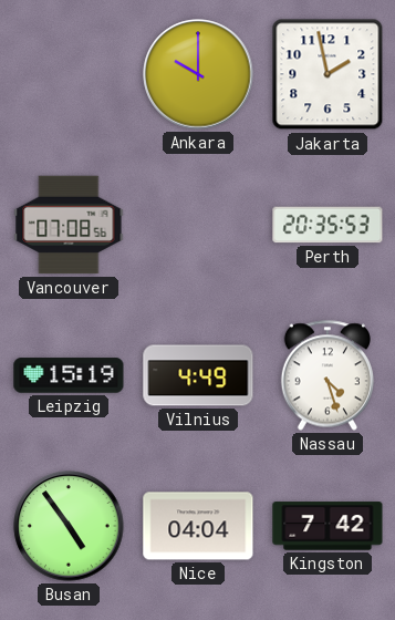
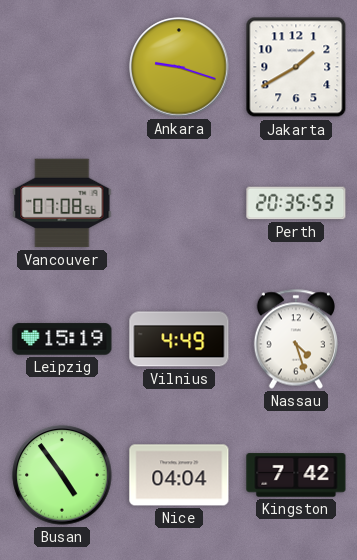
Ankara: 10:00 -> 9:18 (179, 67)
Jakarta: 1:58 -> 1:40 (296, 67)
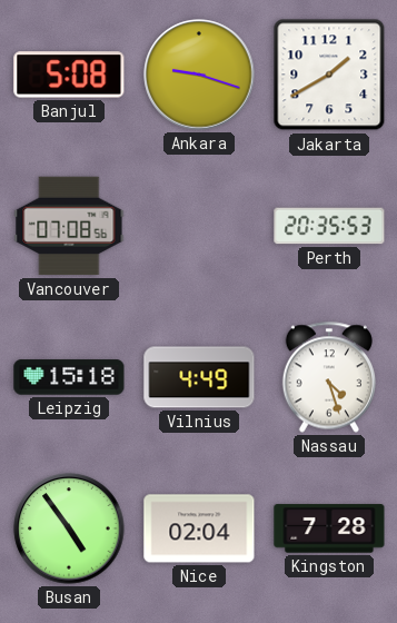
Banjul: none -> 5:08 (69, 75)
Leipzig: 15:19 -> 15:18 (69, 377)
Nice: 04:04 -> 02:04 (199, 528)
Kingston: 7:42 -> 7:28 (329, 528)
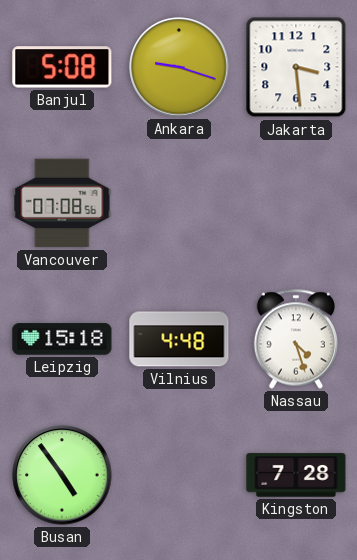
Jakarta: 1:40 -> 3:29 (296, 67)
Perth: 20:35 -> none (329, 226)
Vilnius: 4:49 -> 4:48 (179, 339)
Nice: 02:04 -> none (199, 528)
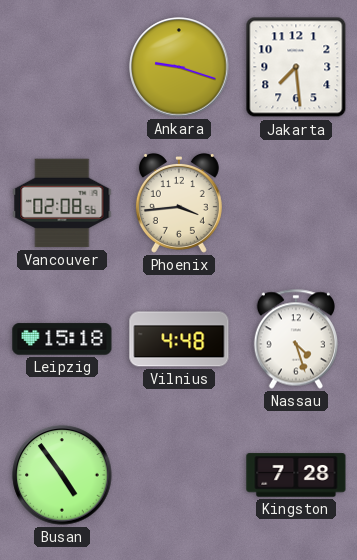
Banjul: 5:08 -> none (62, 67)
Jakarta: 3:29 -> 7:29 (296, 67)
Vancouver: 07:08 -> 02:08 (62, 203)
Phoenix: none -> 3:44 (179, 204)
